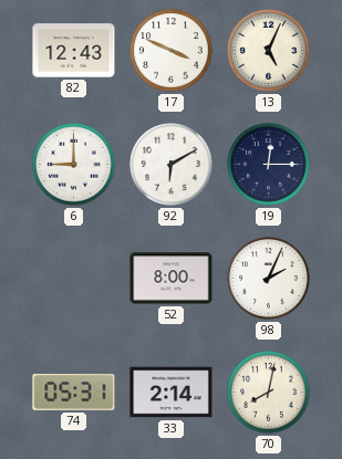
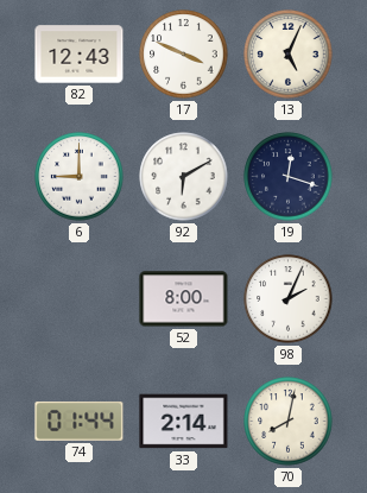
19: 12:15 -> 12:18 (289, 177)
74: 05:31 -> 01:44 (80, 421)
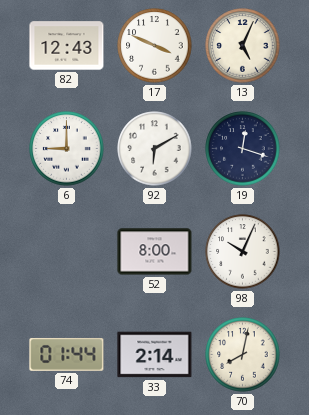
98: 2:04 -> 10:04 (243, 252)
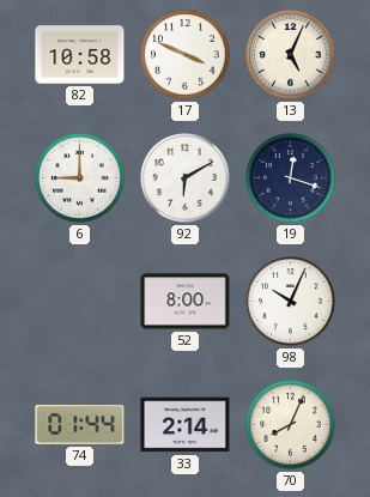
82: 12:43 -> 10:58 (80, 55)
70: 8:02 -> 8:04 (291, 425)
